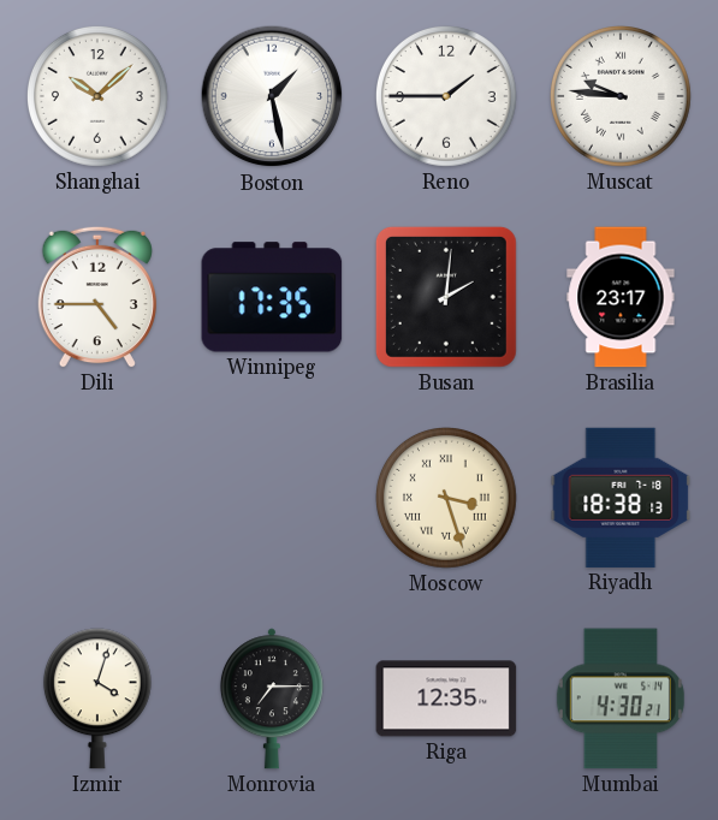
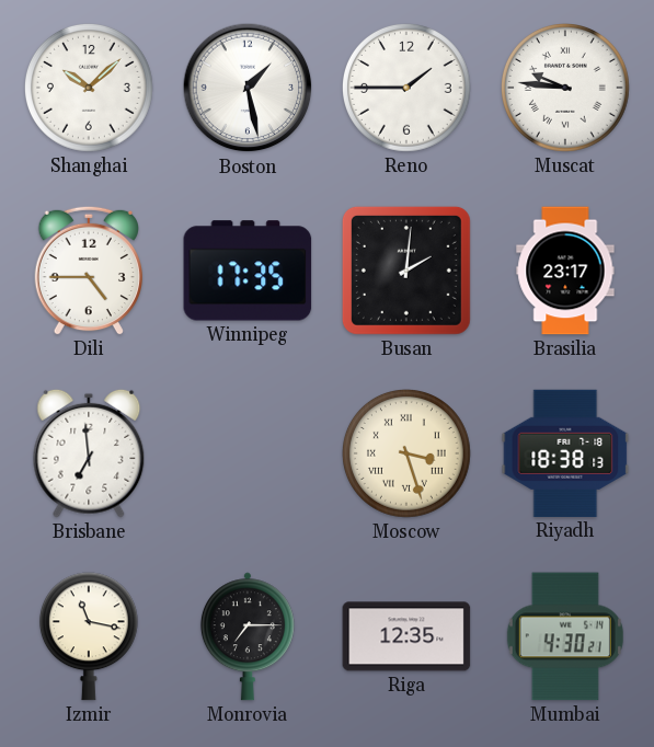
Brisbane: none -> 6:59 (89, 453)
Izmir: 4:03 -> 11:17 (89, 636)
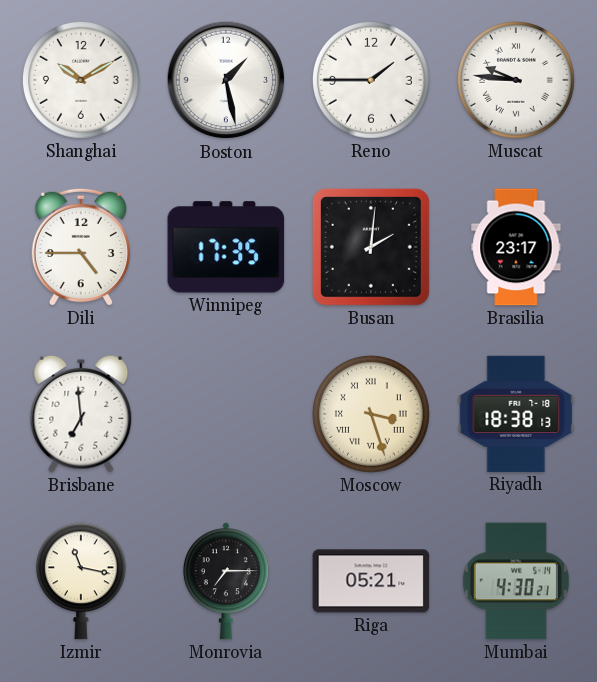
Shanghai: 10:08 -> 10:10 (82, 81)
Riga: 12:35 -> 05:21 (371, 581)
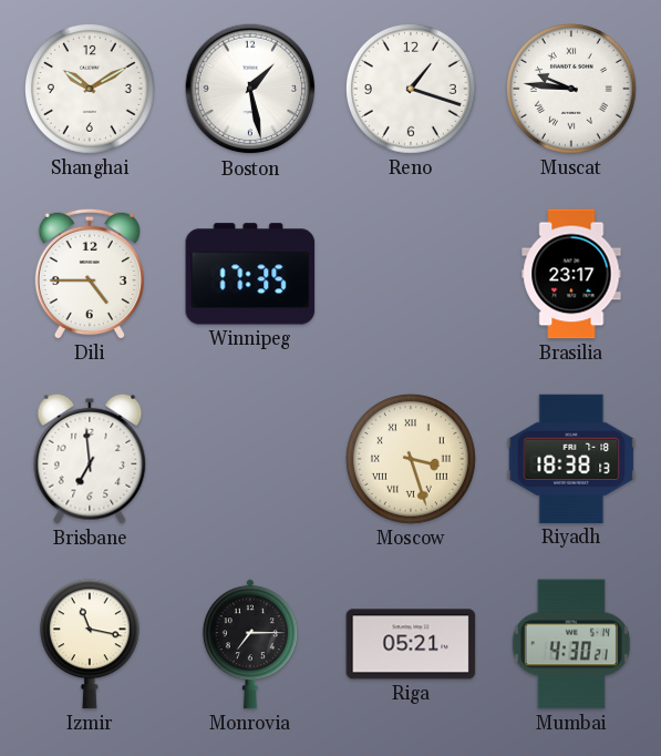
Reno: 1:45 -> 1:18 (412, 90)
Busan: 2:01 -> none (371, 247)
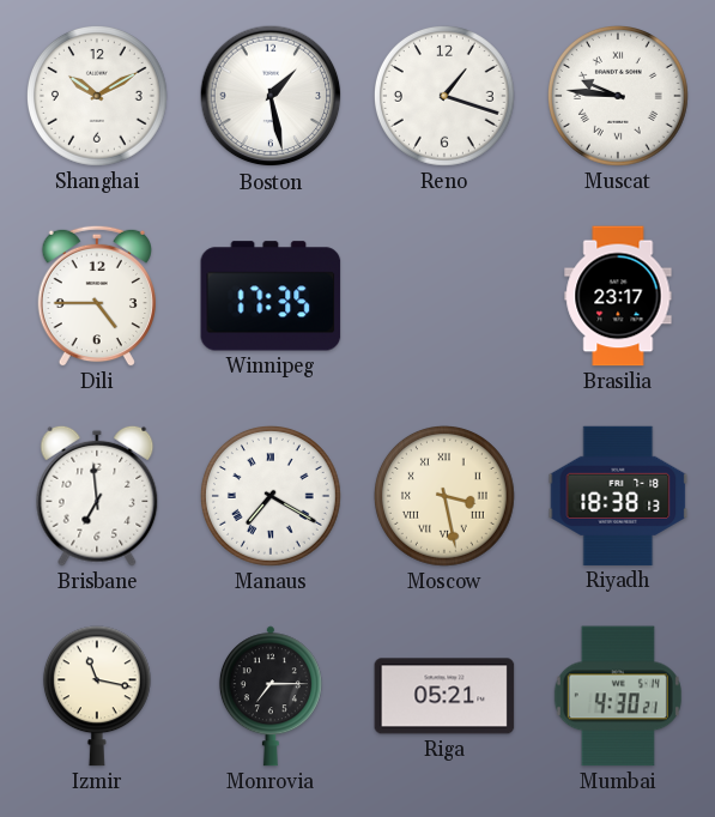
Manaus: none -> 7:20 (272, 497)
Moscow: 3:27 -> 3:28 (446, 497)
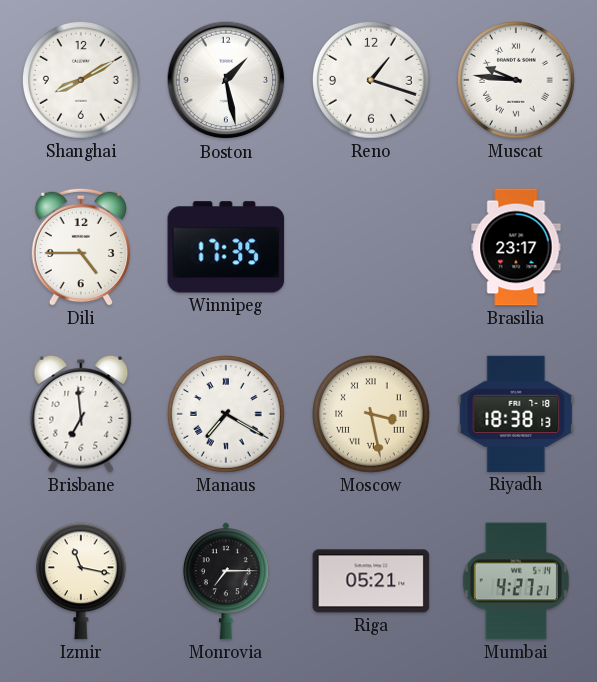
Shanghai: 10:10 -> 8:10 (82, 81)
Mumbai: 4:30 -> 4:27 (516, 581)
